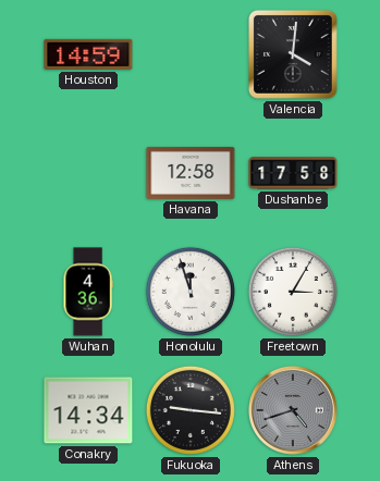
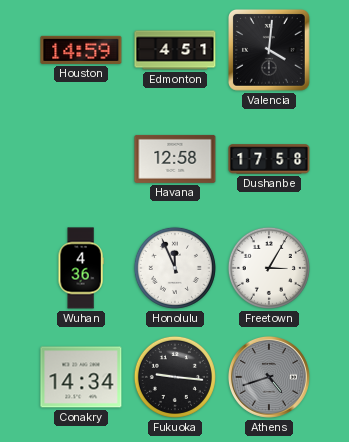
Edmonton: none -> 4:51 (175, 50)
Honolulu: 11:57 -> 11:56 (175, 268)
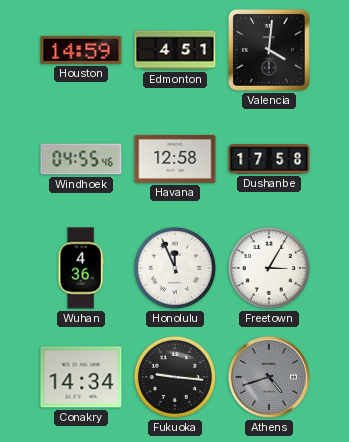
Windhoek: none -> 04:55 (81, 159)
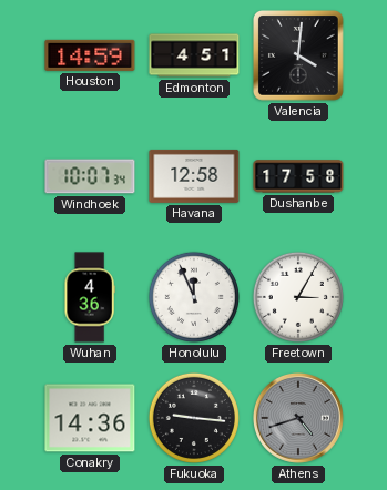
Windhoek: 04:55 -> 10:07 (90, 176)
Conakry: 14:34 -> 14:36 (90, 418)
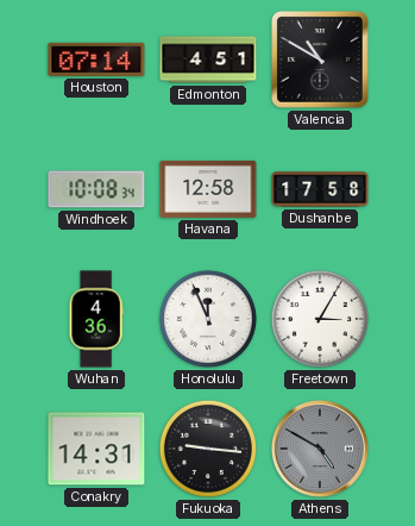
Houston: 14:59 -> 07:14 (96, 60)
Valencia: 4:01 -> 10:50 (321, 61)
Windhoek: 10:07 -> 10:08 (96, 189)
Conakry: 14:36 -> 14:31 (96, 449)
Athens: 4:42 -> 4:50 (320, 449)
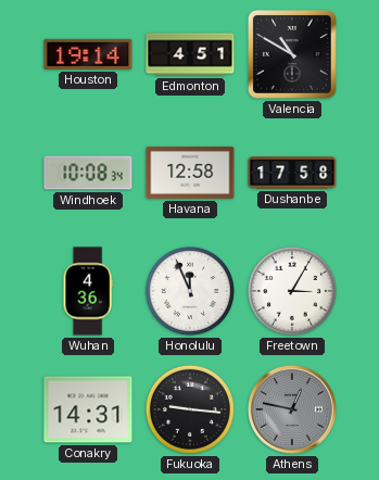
Houston: 07:14 -> 19:14 (88, 54)
Athens: 4:50 -> 12:47 (292, 409)
